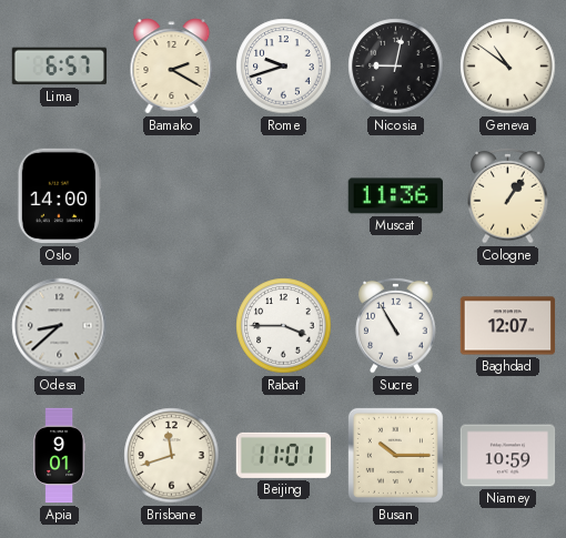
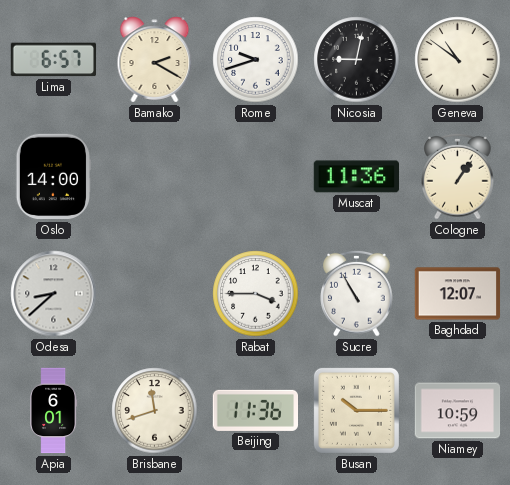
Apia: 9:01 -> 6:01 (53, 411)
Beijing: 11:01 -> 11:36 (255, 410)
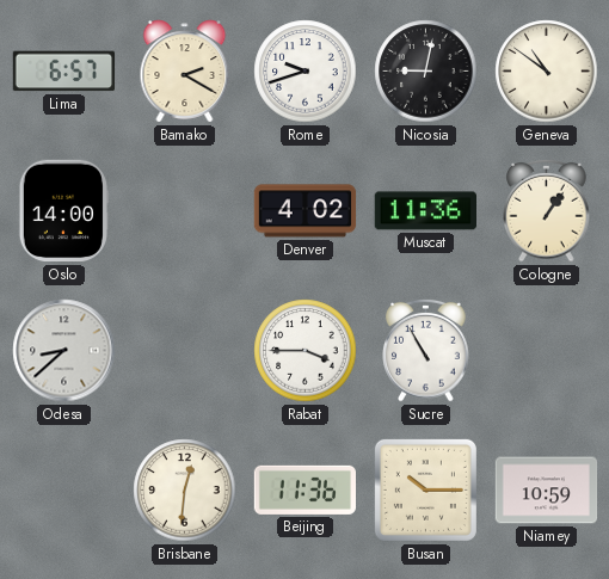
Denver: none -> 4:02 (306, 211)
Baghdad: 12:07 -> none (458, 294)
Apia: 6:01 -> none (53, 411)
Brisbane: 11:42 -> 12:31 (185, 491)
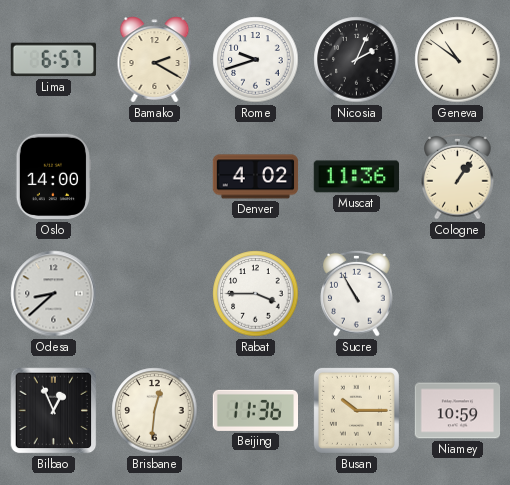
Nicosia: 9:02 -> 2:04 (357, 60)
Bilbao: none -> 12:56 (54, 411)
